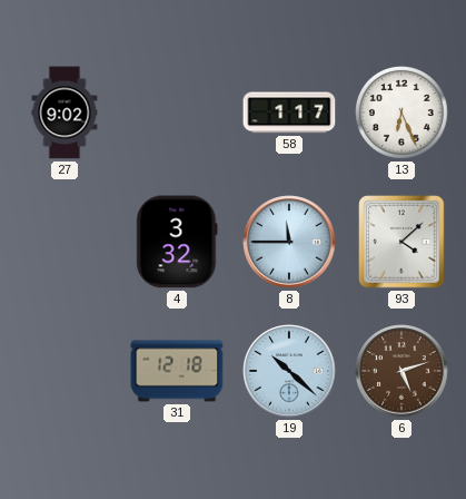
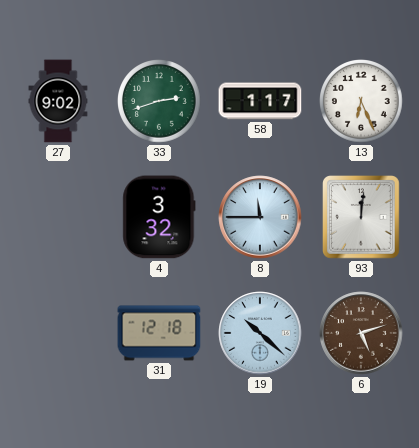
33: none -> 2:42 (160, 102)
93: 4:08 -> 12:01 (362, 218)
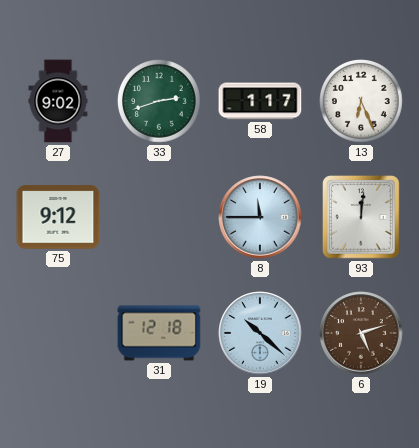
75: none -> 9:12 (58, 217)
4: 3:32 -> none (159, 217)
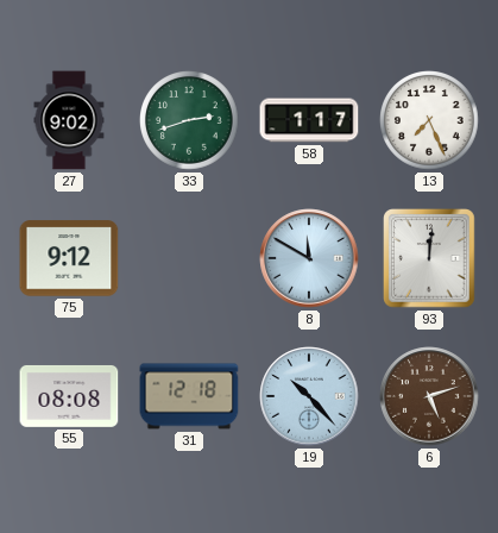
13: 6:26 -> 7:26 (430, 121)
8: 11:45 -> 11:50 (309, 258)
55: none -> 08:08 (69, 396)
19: 10:22 -> 10:23 (309, 396)
